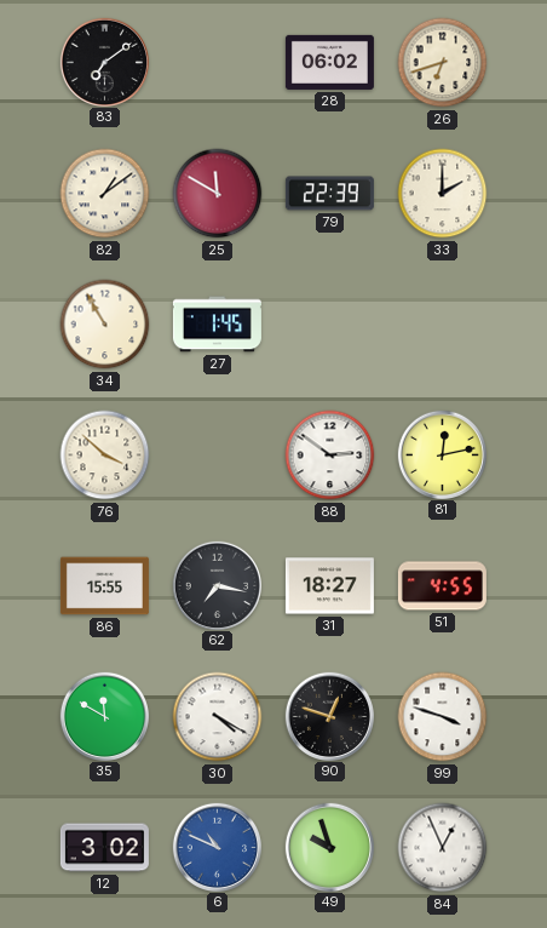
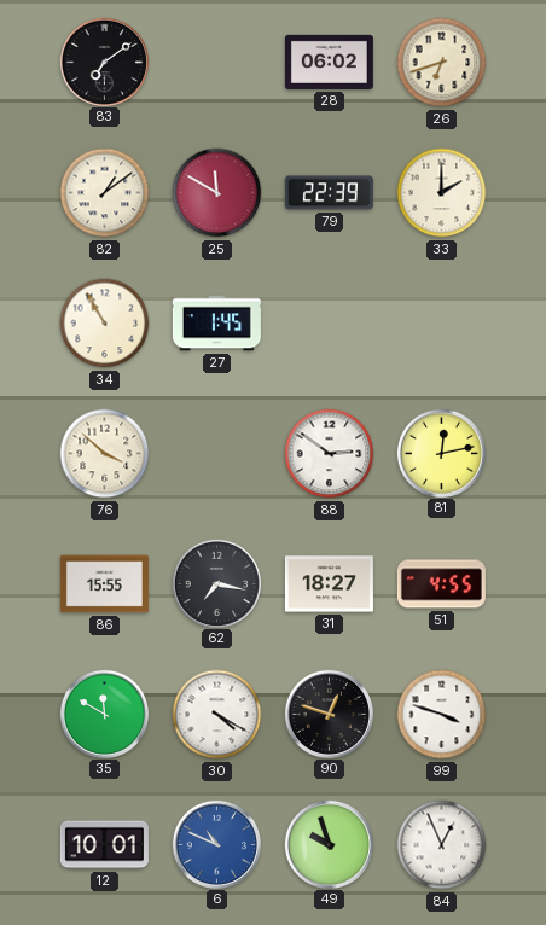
12: 3:02 -> 10:01 (104, 845)
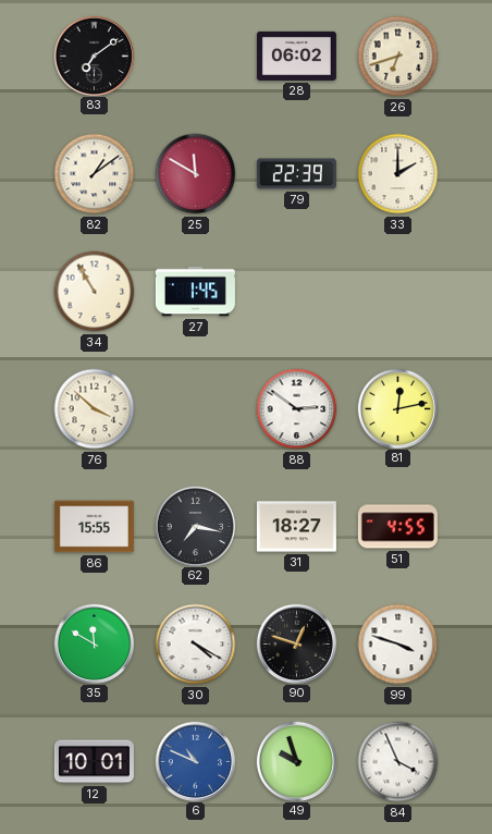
84: 12:56 -> 3:56 (398, 762)
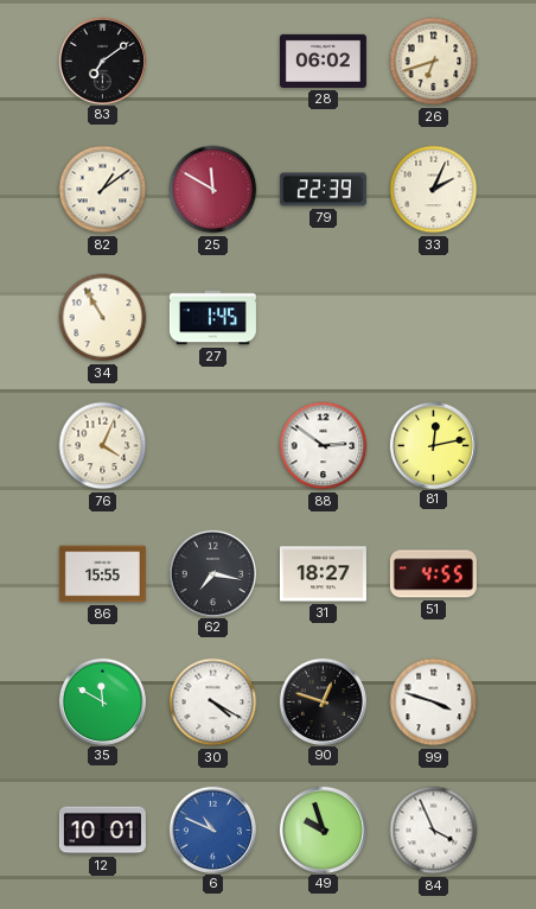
33: 2:00 -> 2:04 (434, 190)
76: 3:52 -> 4:04 (103, 446)
